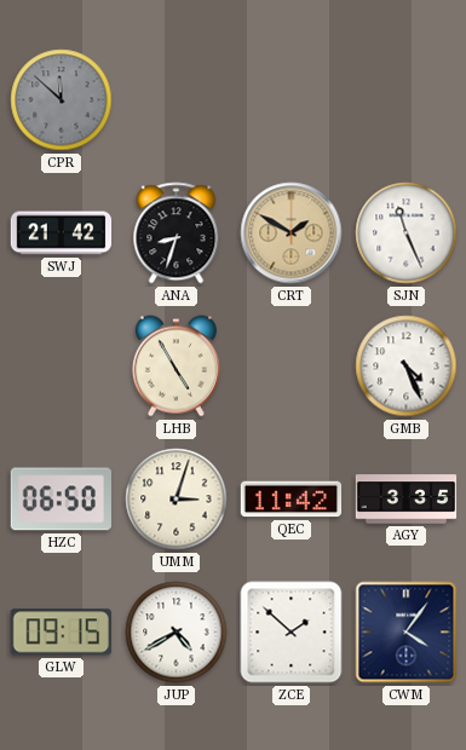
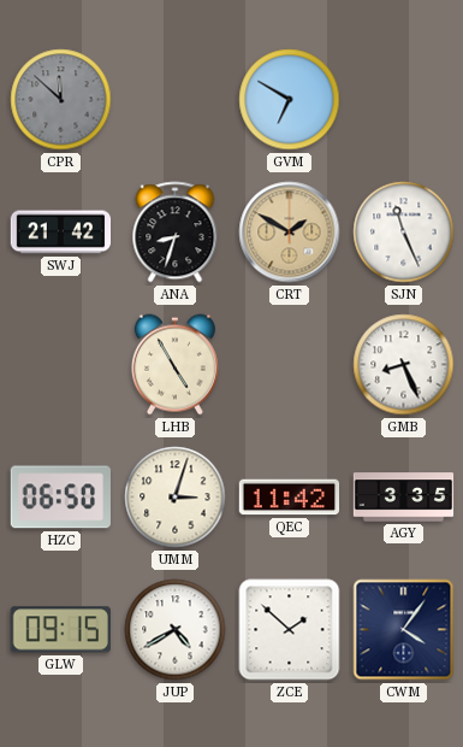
GVM: none -> 6:50 (290, 100)
GMB: 4:26 -> 8:26 (404, 365)
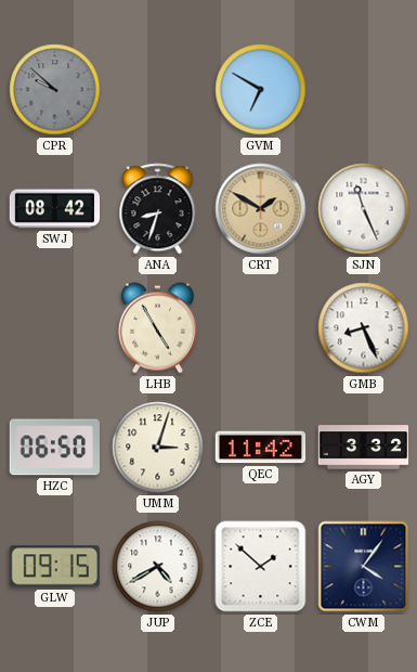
CPR: 11:52 -> 9:52 (55, 90)
SWJ: 21:42 -> 08:42 (55, 209)
AGY: 3:35 -> 3:32 (364, 448)
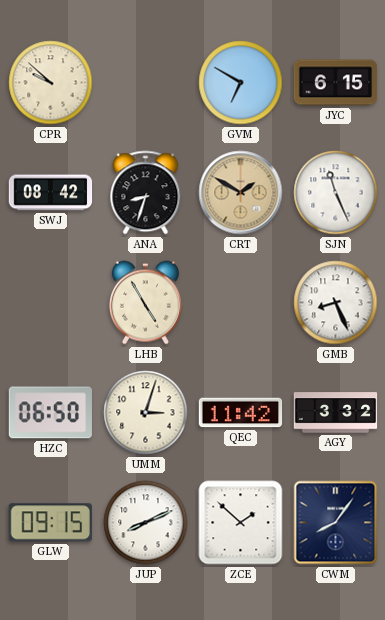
CPR dial: grey -> cream (51, 83)
JYC: none -> 6:15 (336, 83)
JUP: 4:40 -> 8:11 (146, 523)
CWM: 4:06 -> 8:06 (336, 523)
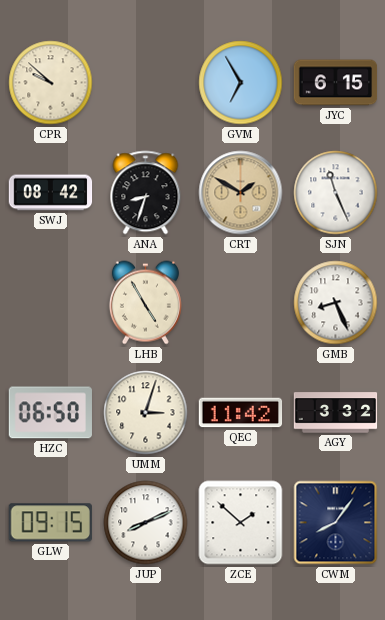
GVM: 6:50 -> 6:55 (241, 83)
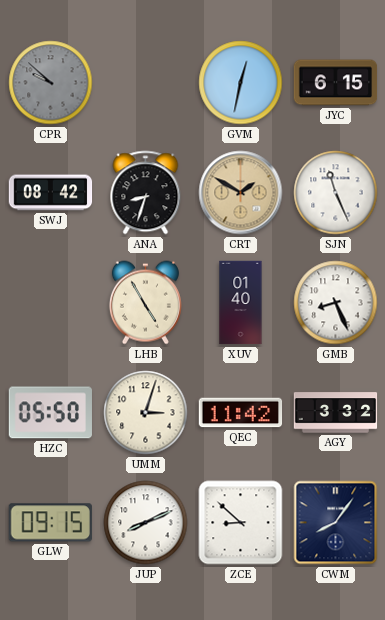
CPR dial: cream -> grey (51, 83)
GVM: 6:55 -> 12:32 (241, 83)
XUV: none -> 01:40 (241, 303)
HZC: 06:50 -> 05:50 (50, 413)
ZCE: 1:52 -> 8:52 (241, 523)
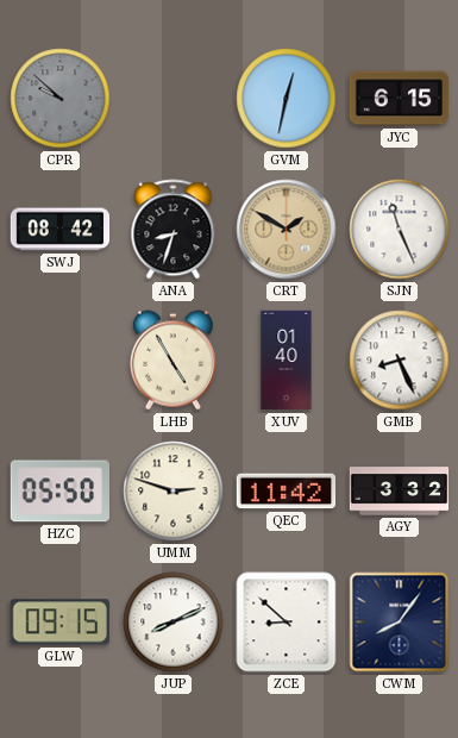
UMM: 3:03 -> 2:48 (174, 492)
